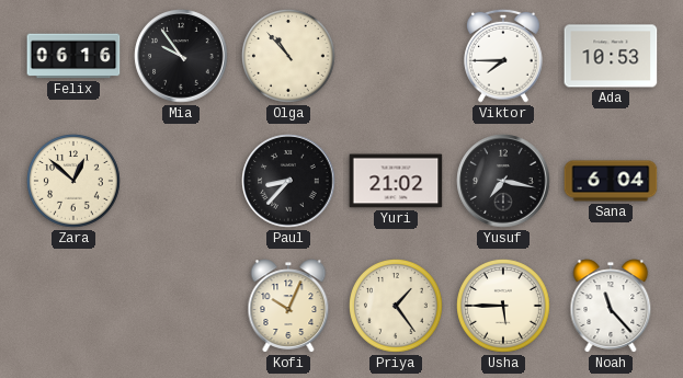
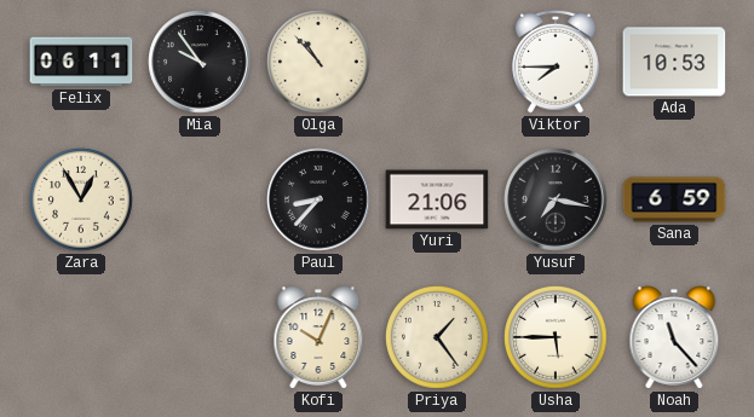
Felix: 06:16 -> 06:11 (81, 62)
Zara: 12:52 -> 12:55 (81, 199)
Yuri: 21:02 -> 21:06 (437, 199)
Sana: 6:04 -> 6:59 (674, 199)
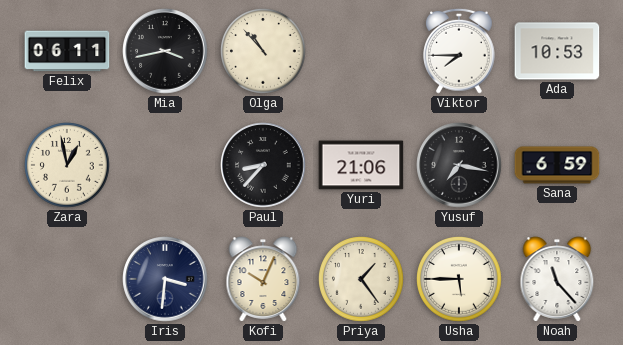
Mia: 9:54 -> 3:43 (165, 51)
Zara: 12:55 -> 12:58 (67, 165)
Iris: none -> 3:31 (165, 279)
